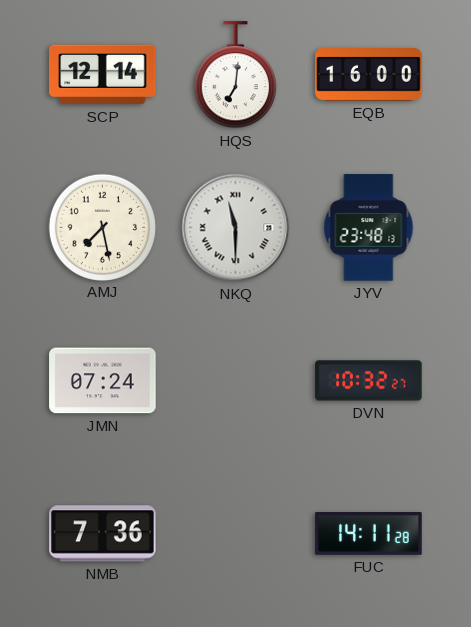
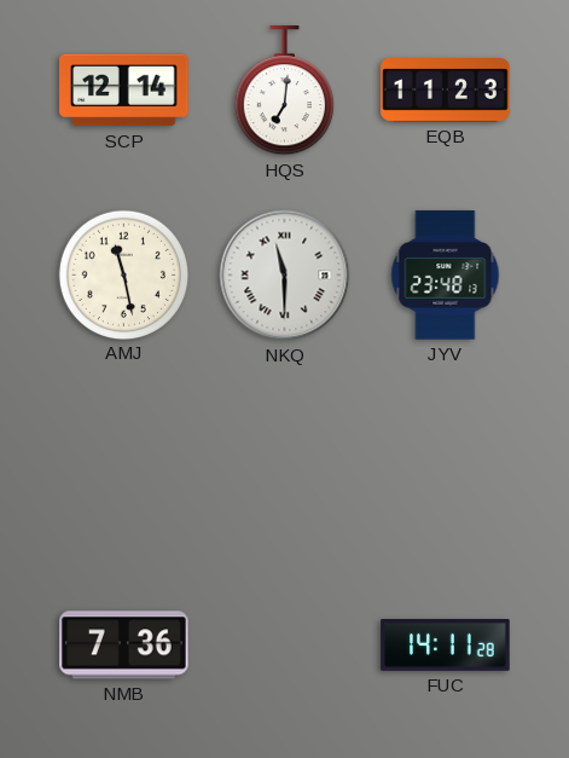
EQB: 16:00 -> 11:23 (446, 91)
AMJ: 7:28 -> 11:28 (123, 274)
JMN: 07:24 -> none (103, 381)
DVN: 10:32 -> none (369, 381)
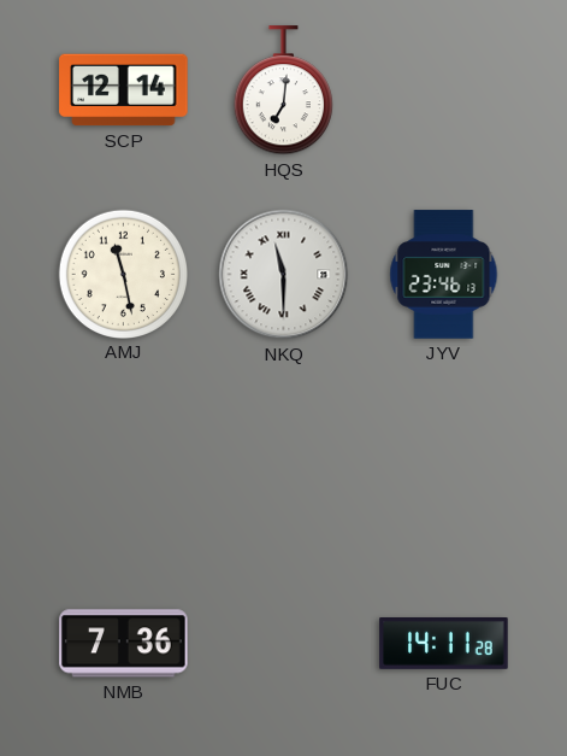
EQB: 11:23 -> none (446, 91)
JYV: 23:48 -> 23:46 (444, 275)
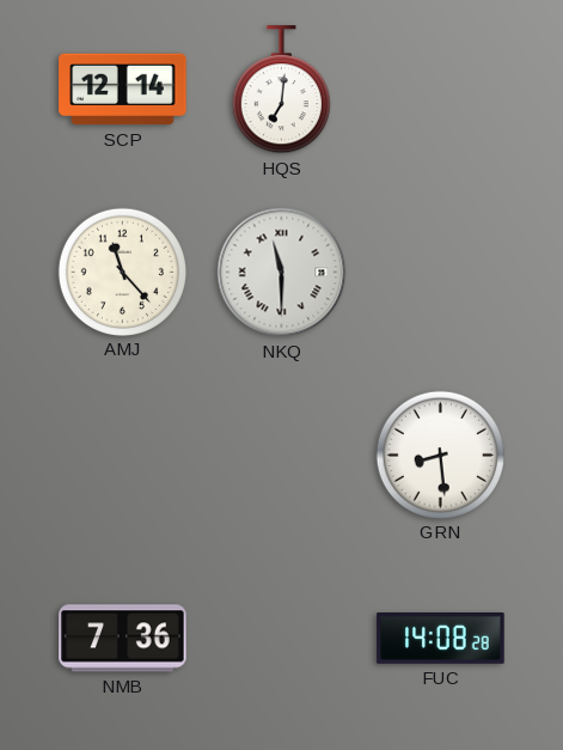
AMJ: 11:28 -> 11:23 (122, 272)
JYV: 23:46 -> none (444, 275)
GRN: none -> 8:29 (440, 455)
FUC: 14:11 -> 14:08 (441, 639)
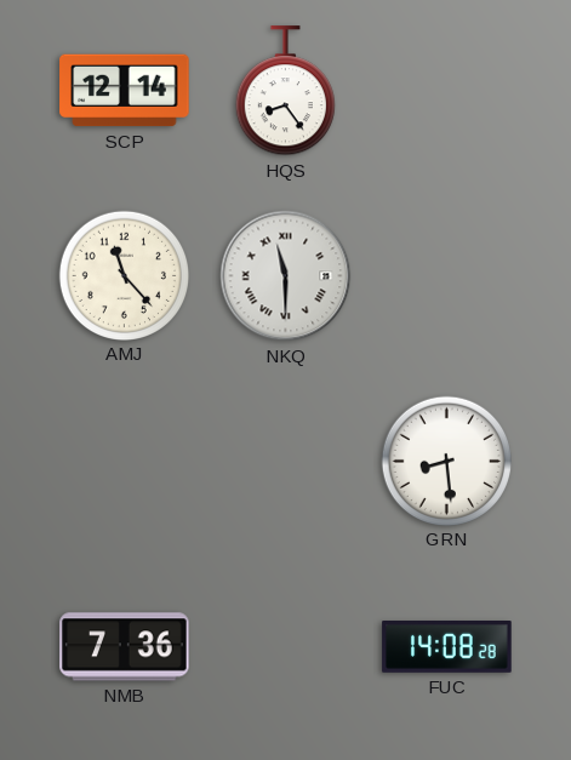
HQS: 7:01 -> 8:24 (285, 91)
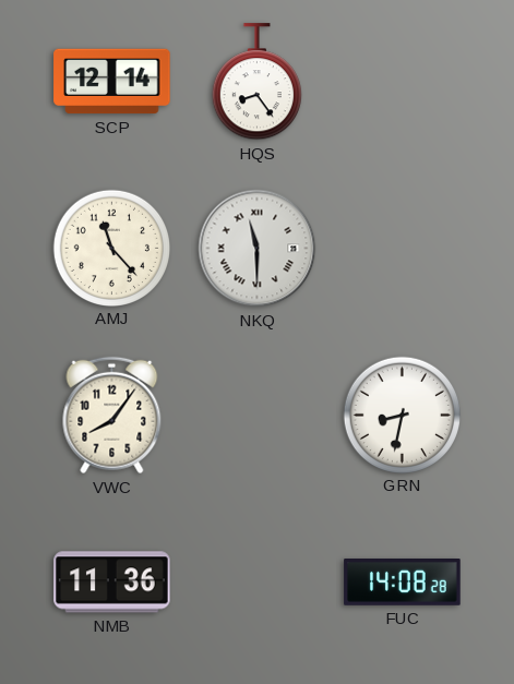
VWC: none -> 8:06 (112, 416)
GRN: 8:29 -> 8:32 (402, 415)
NMB: 7:36 -> 11:36 (112, 583)
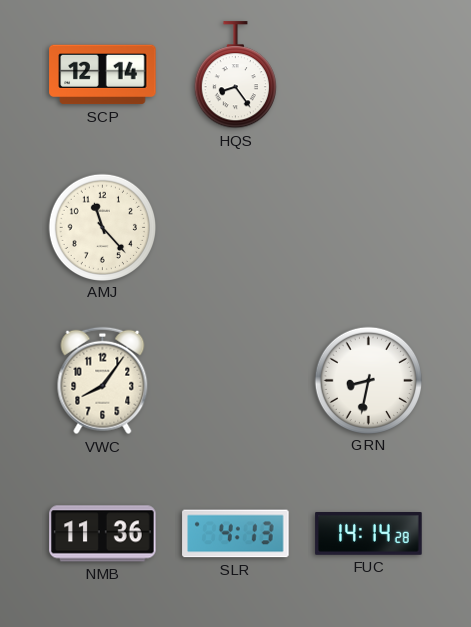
NKQ: 11:30 -> none (258, 249)
SLR: none -> 4:13 (236, 534)
FUC: 14:08 -> 14:14 (369, 534)
